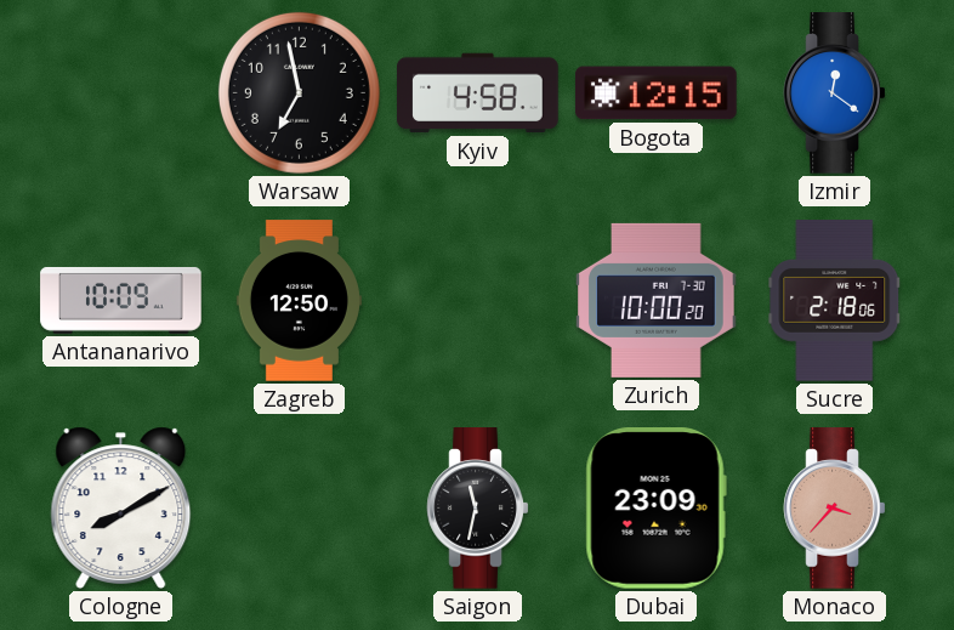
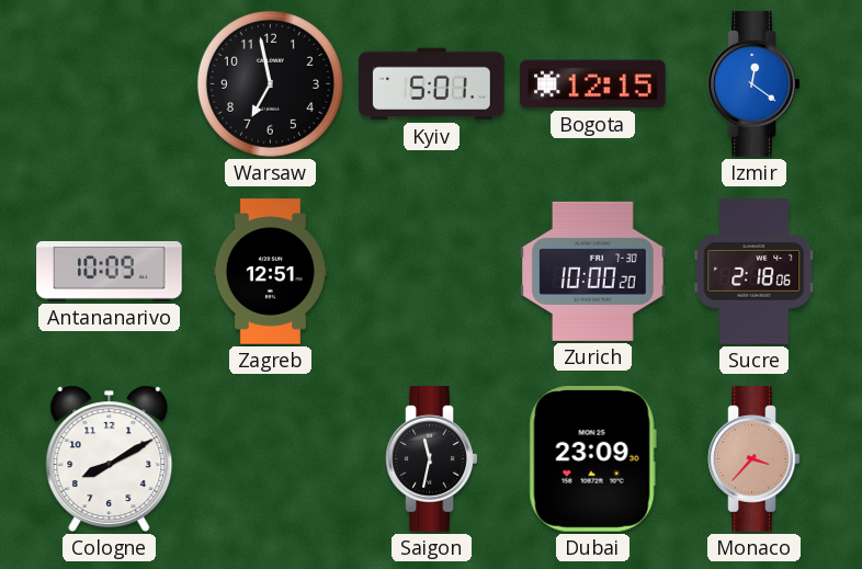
Kyiv: 4:58 -> 5:01 (432, 84)
Zagreb: 12:50 -> 12:51 (270, 272)
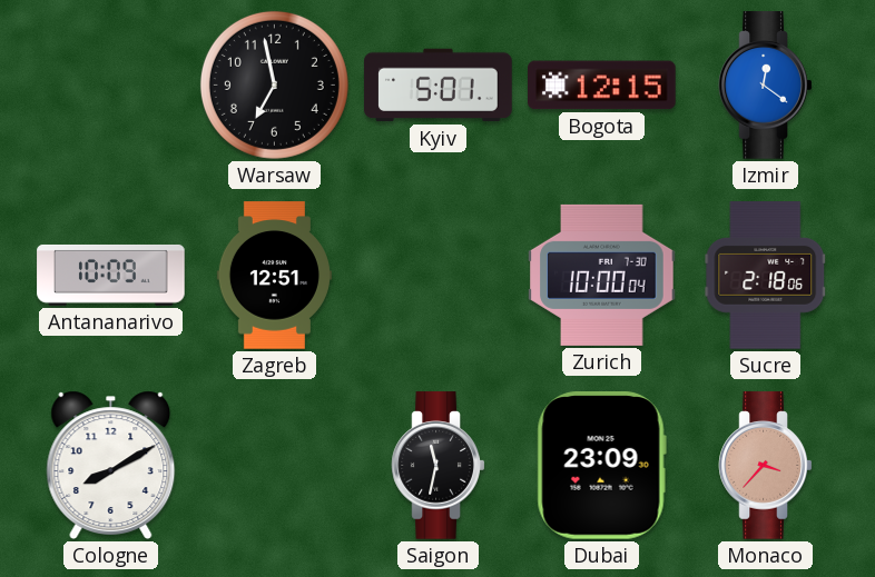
Zurich: 10:00:20 -> 10:00:04 (602, 275)
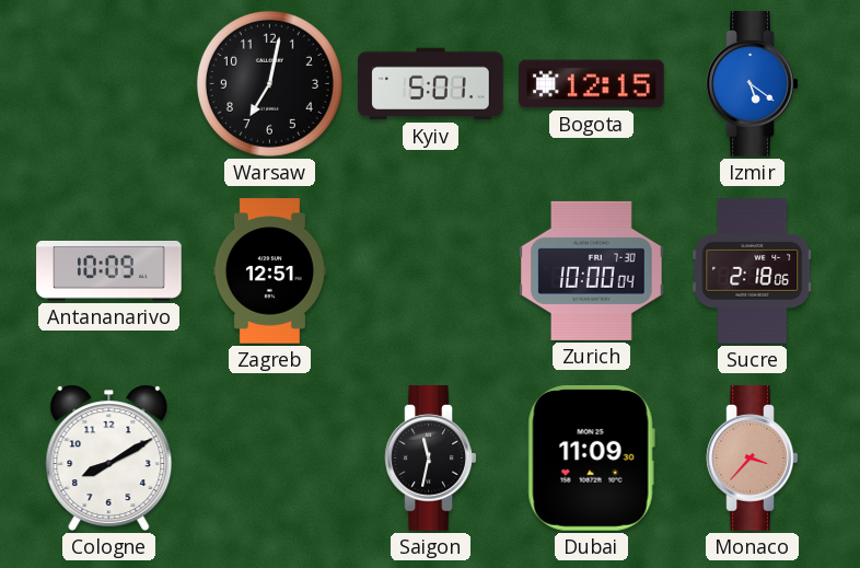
Warsaw: 6:58 -> 7:02 (269, 83)
Izmir: 12:21 -> 5:21 (753, 84)
Dubai: 23:09 -> 11:09 (591, 459)
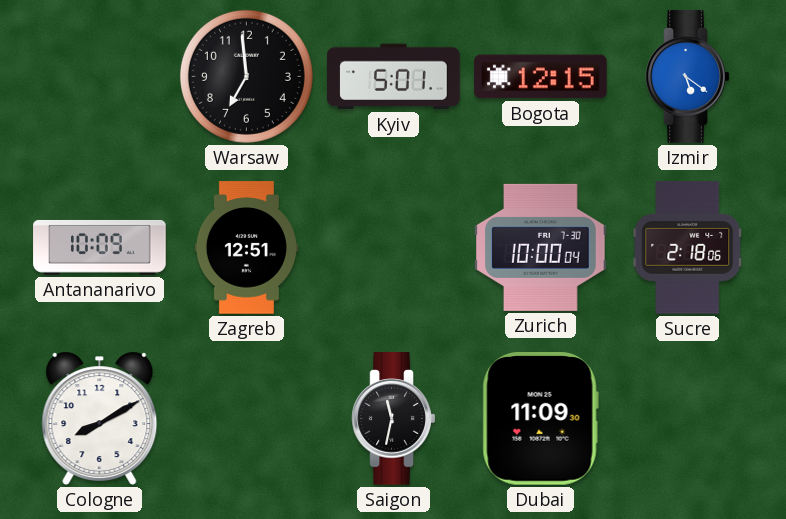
Warsaw: 7:02 -> 6:59 (246, 76)
Monaco: 3:37 -> none (753, 459)
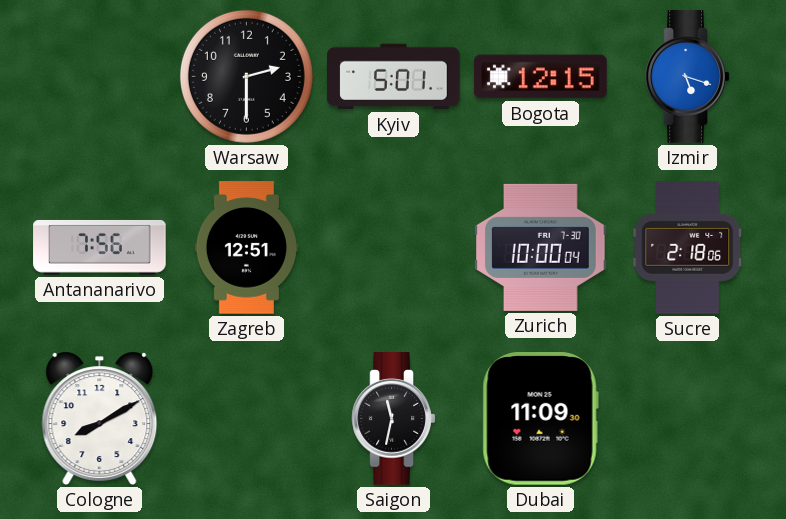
Warsaw: 6:59 -> 2:30 (246, 76)
Izmir: 5:21 -> 5:18 (688, 77)
Antananarivo: 10:09 -> 7:56 (100, 247)
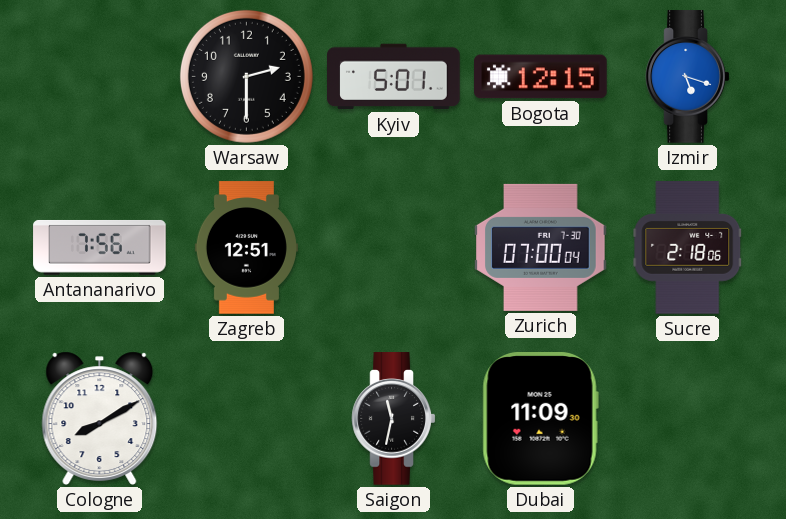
Zurich: 10:00 -> 07:00 (541, 247)
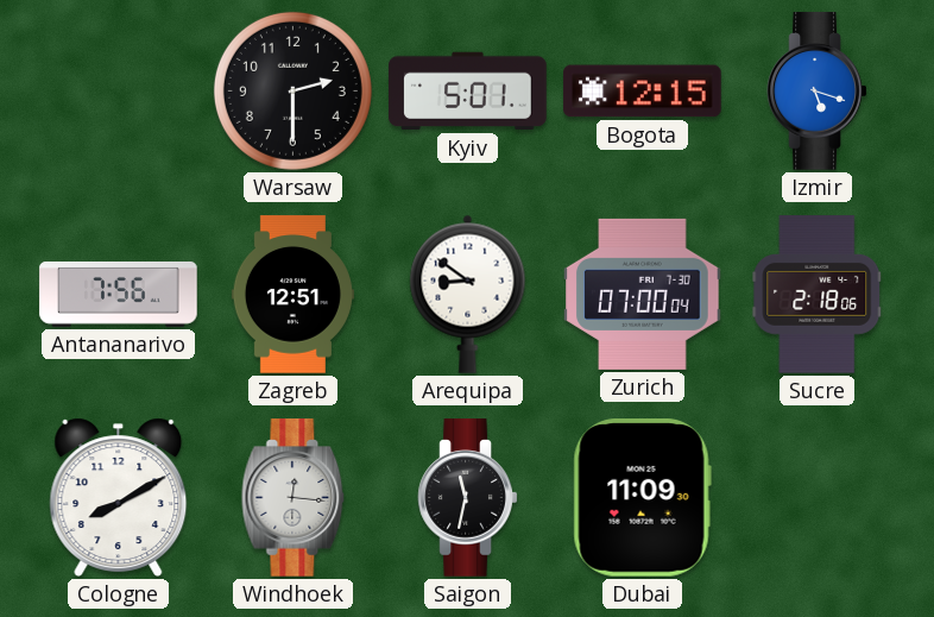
Arequipa: none -> 8:51 (468, 294)
Windhoek: none -> 12:16 (294, 498)
